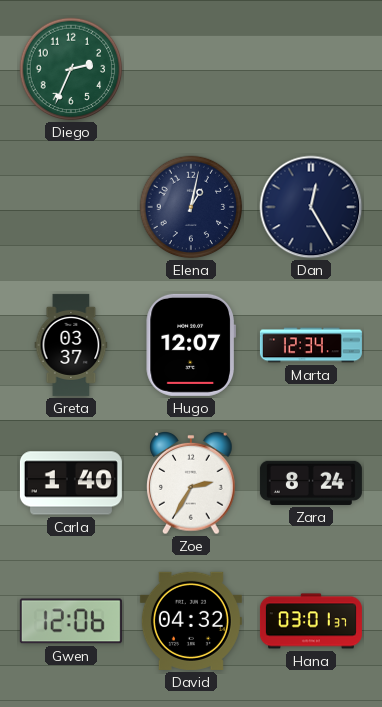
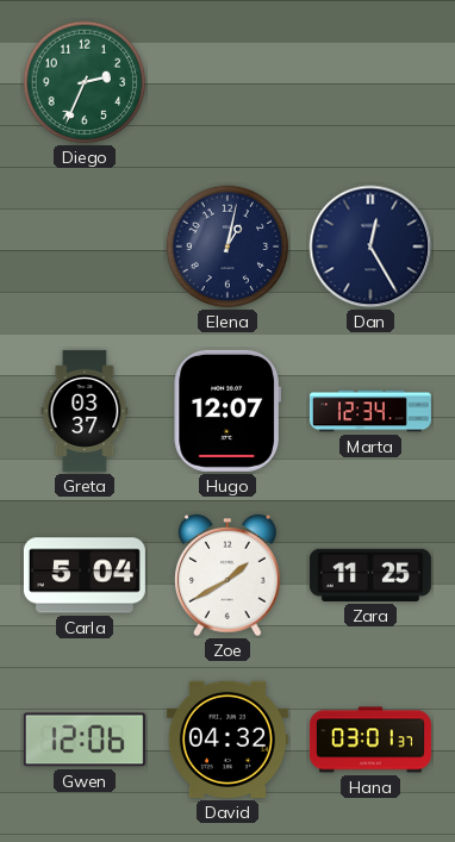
Carla: 1:40 -> 5:04 (85, 575)
Zoe: 2:35 -> 1:40 (227, 576)
Zara: 8:24 -> 11:25 (370, 575)
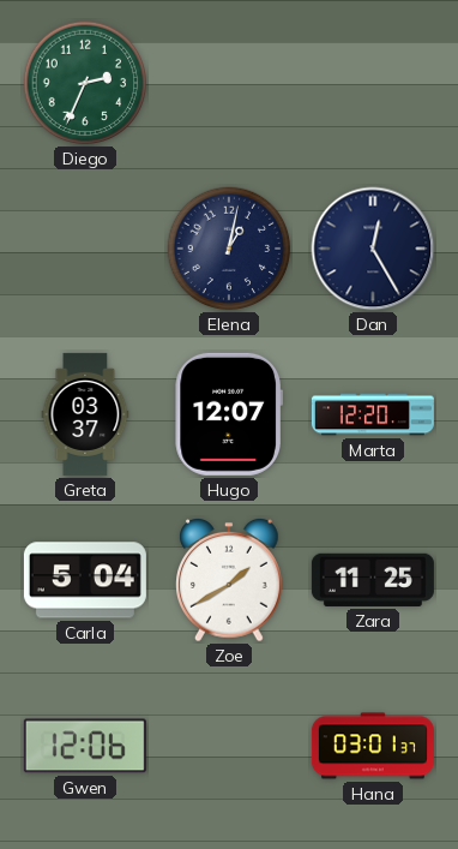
Marta: 12:34 -> 12:20 (373, 414)
David: 04:32 -> none (227, 740)
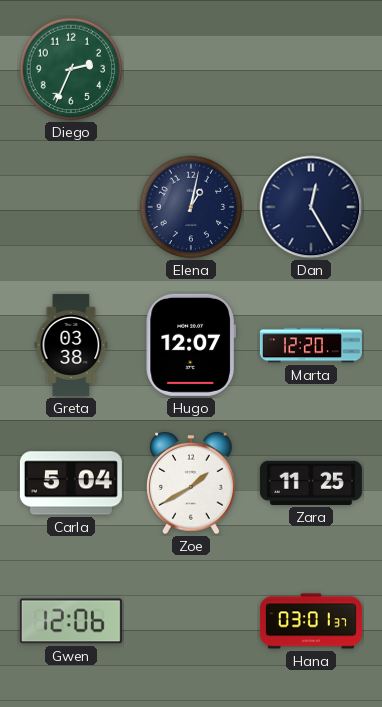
Greta: 03:37 -> 03:38 (71, 345)
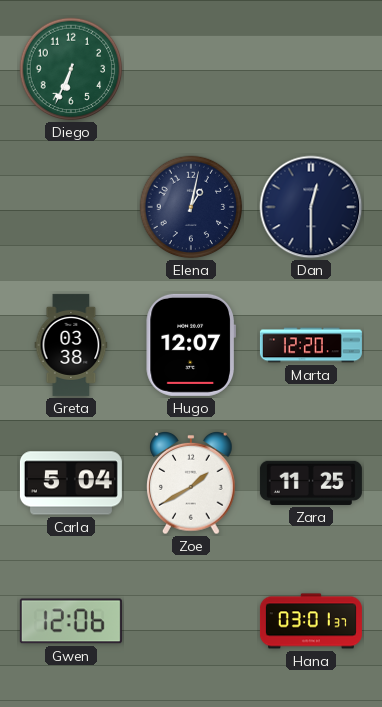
Diego: 2:34 -> 6:34 (71, 69)
Dan: 12:25 -> 12:30 (311, 207)
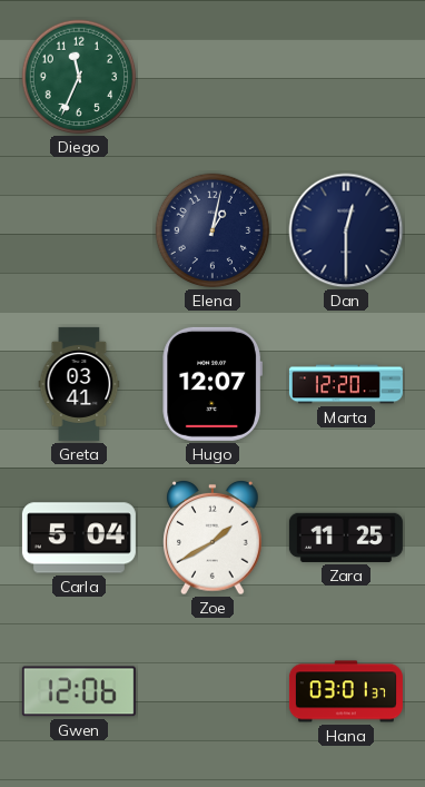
Diego: 6:34 -> 11:34 (79, 77)
Greta: 03:38 -> 03:41 (79, 384)
